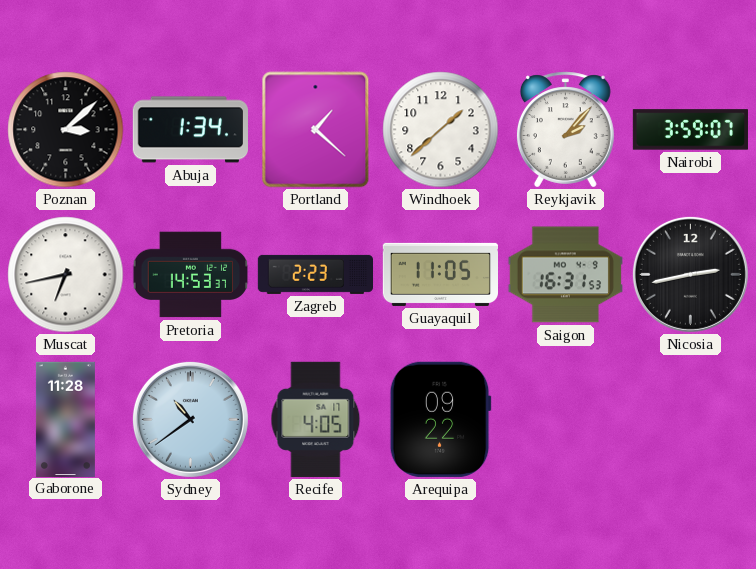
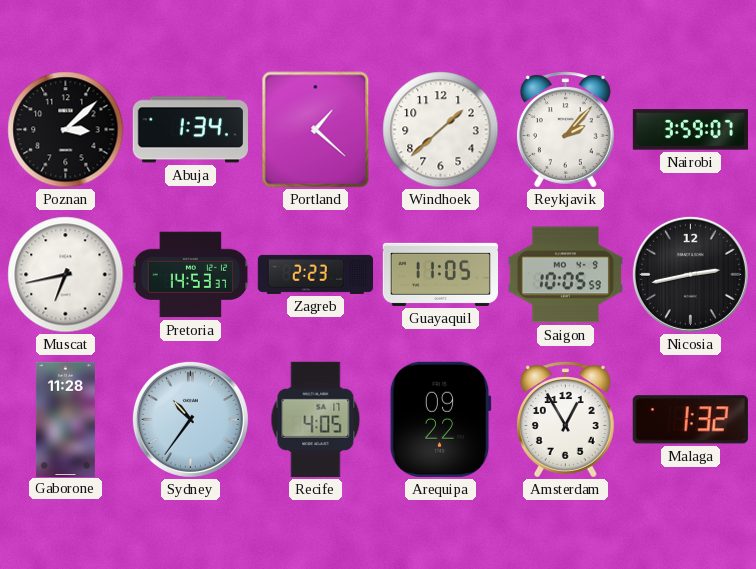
Saigon: 16:31 -> 10:05 (565, 275)
Sydney: 10:39 -> 10:36 (190, 419)
Amsterdam: none -> 12:55 (565, 420)
Malaga: none -> 1:32 (690, 420)
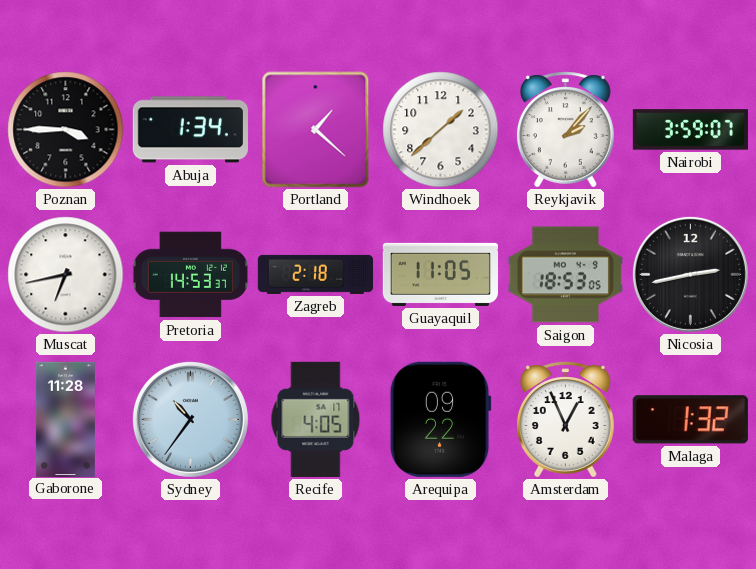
Poznan: 3:08 -> 3:45 (66, 130)
Zagreb: 2:23 -> 2:18 (315, 274)
Saigon: 10:05 -> 18:53 (565, 275)
Amsterdam: 12:55 -> 12:56 (565, 420)
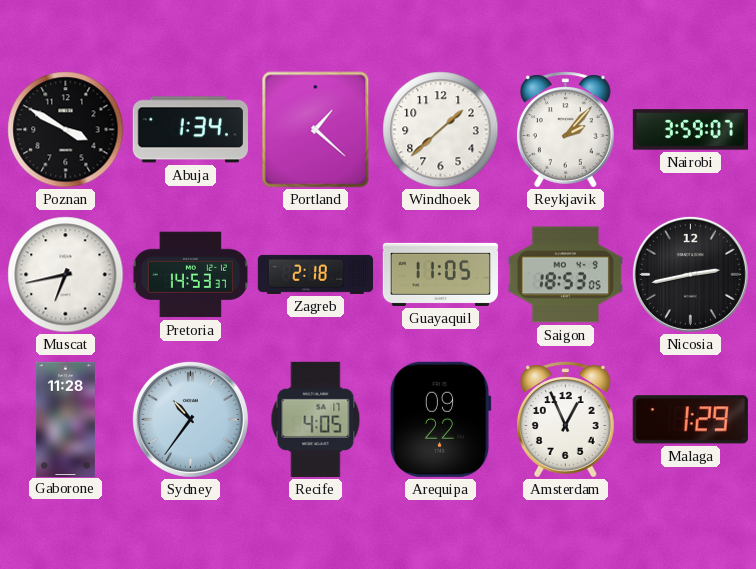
Poznan: 3:45 -> 3:50 (66, 130)
Malaga: 1:32 -> 1:29 (690, 420)
